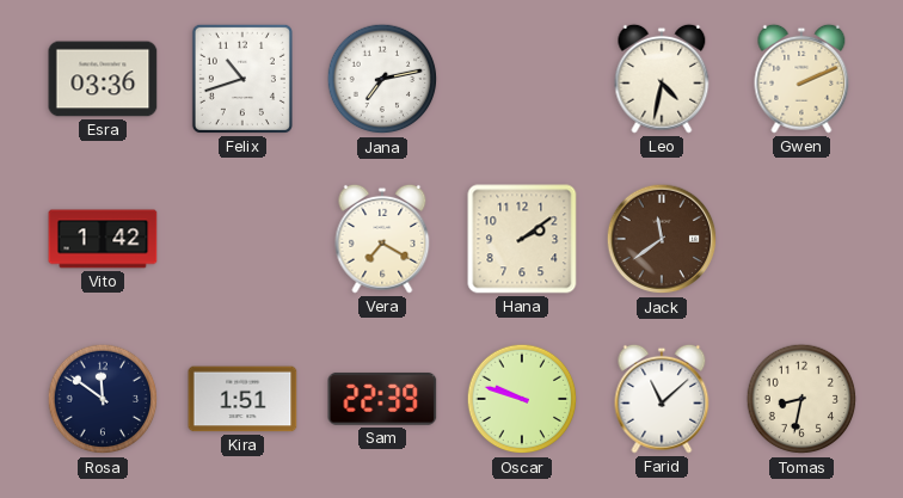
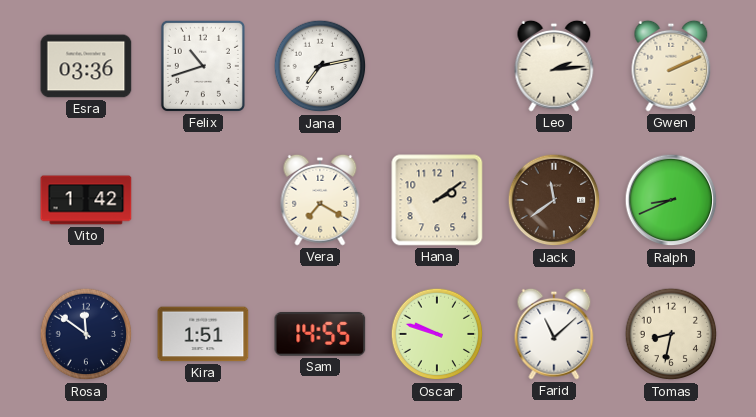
Leo: 4:32 -> 2:14 (554, 66)
Ralph: none -> 8:41 (671, 200)
Sam: 22:39 -> 14:55 (320, 334)
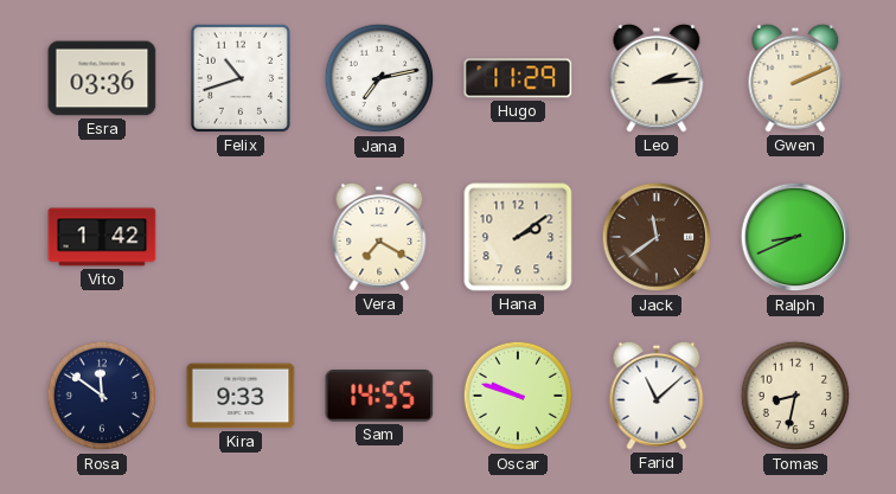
Hugo: none -> 11:29 (518, 78)
Kira: 1:51 -> 9:33 (241, 396)
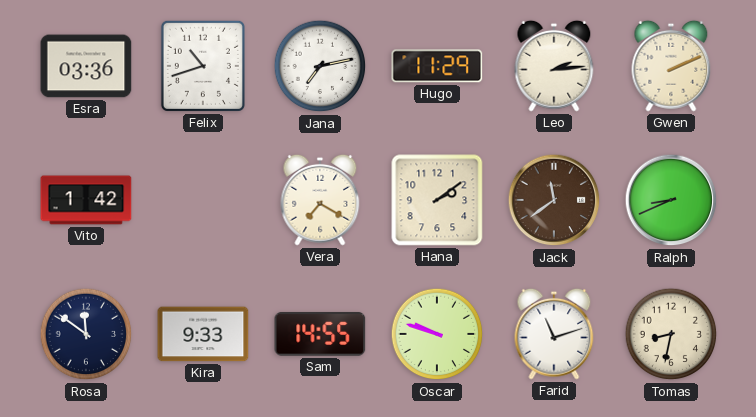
Farid: 11:08 -> 11:12 (554, 334)
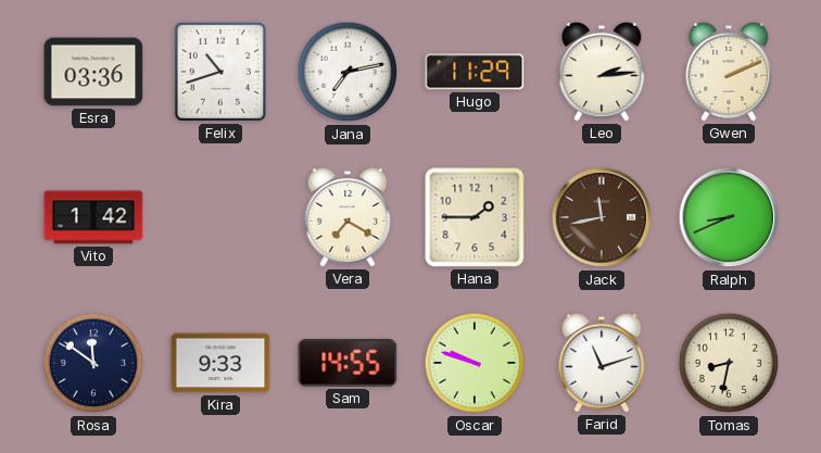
Hana: 2:09 -> 1:45 (475, 217)
Jack: 11:39 -> 11:43 (602, 217)
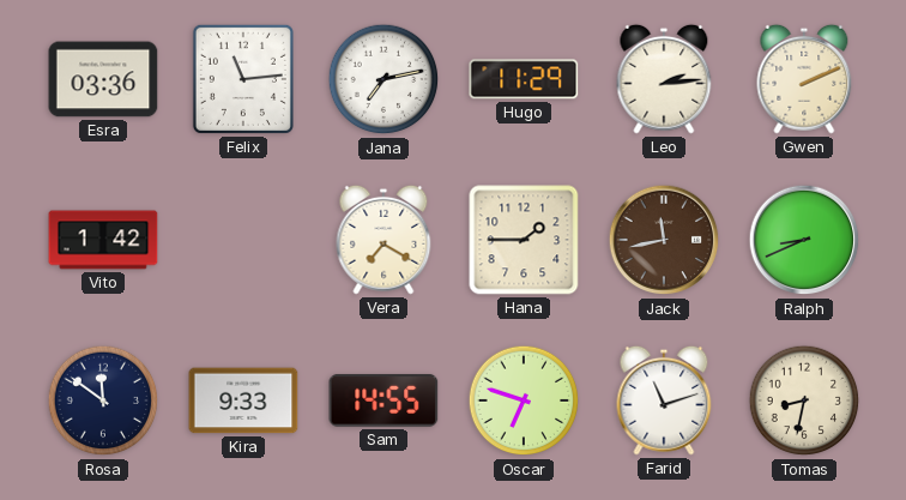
Felix: 10:42 -> 11:14 (243, 79)
Oscar: 9:48 -> 6:48 (524, 400)
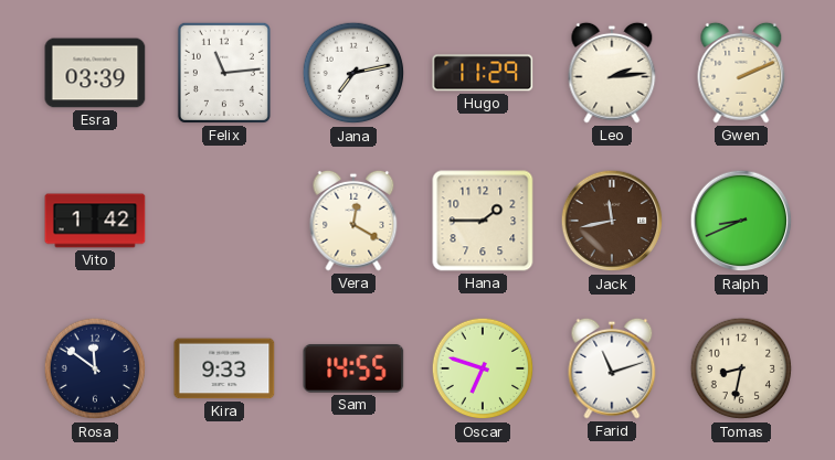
Esra: 03:36 -> 03:39 (95, 73)
Vera: 7:20 -> 12:20 (353, 221)
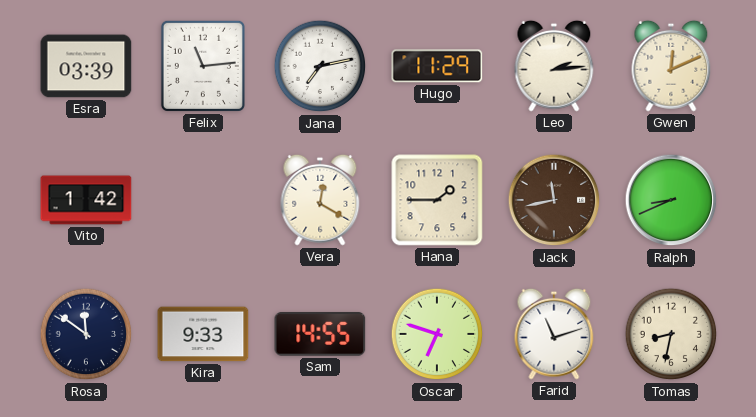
Gwen: 2:11 -> 12:11 (671, 66)
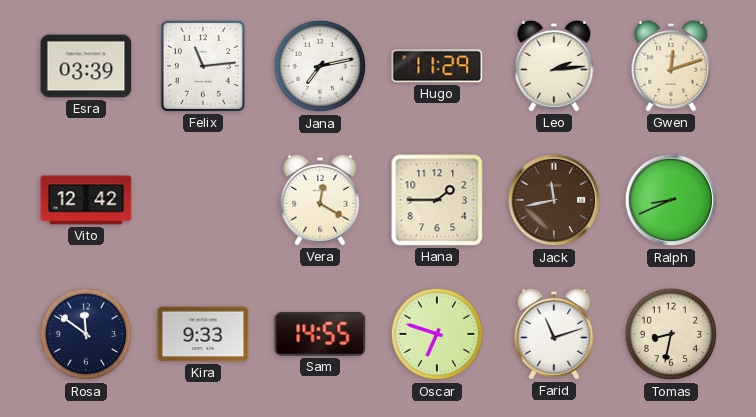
Gwen: 12:11 -> 12:12 (671, 66)
Vito: 1:42 -> 12:42 (86, 200)
